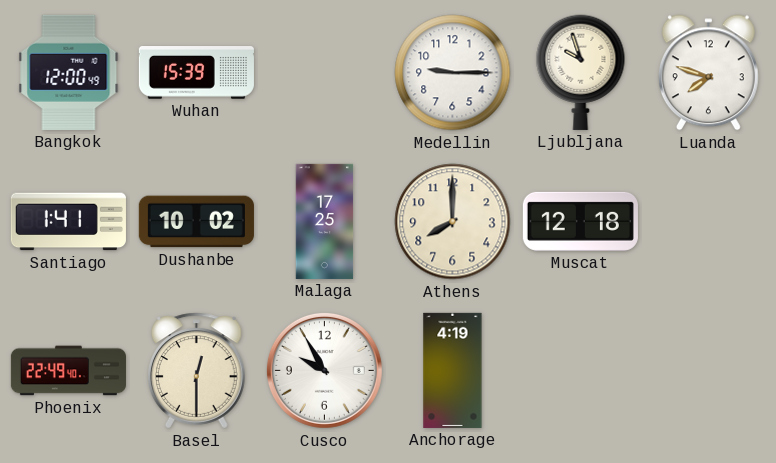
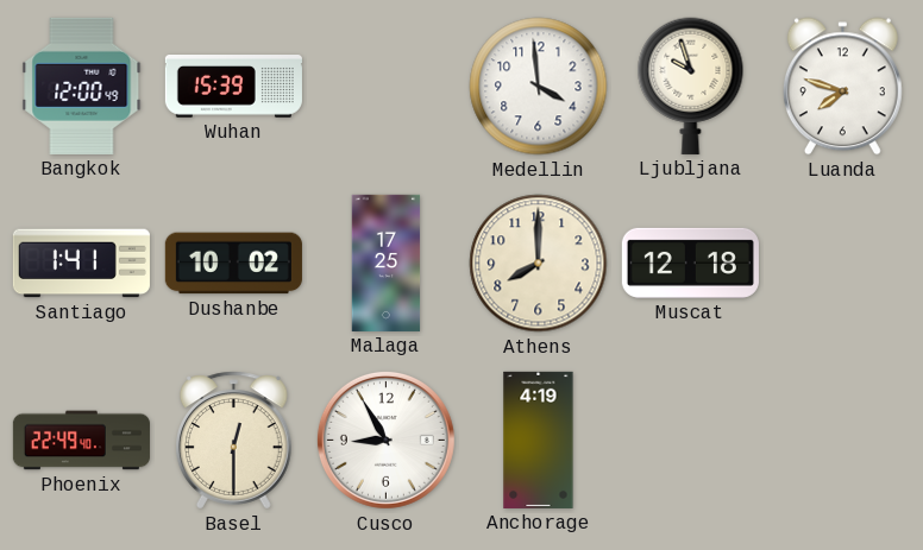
Medellin: 9:15 -> 3:59 (539, 87)
Cusco: 9:55 -> 8:55 (385, 440)
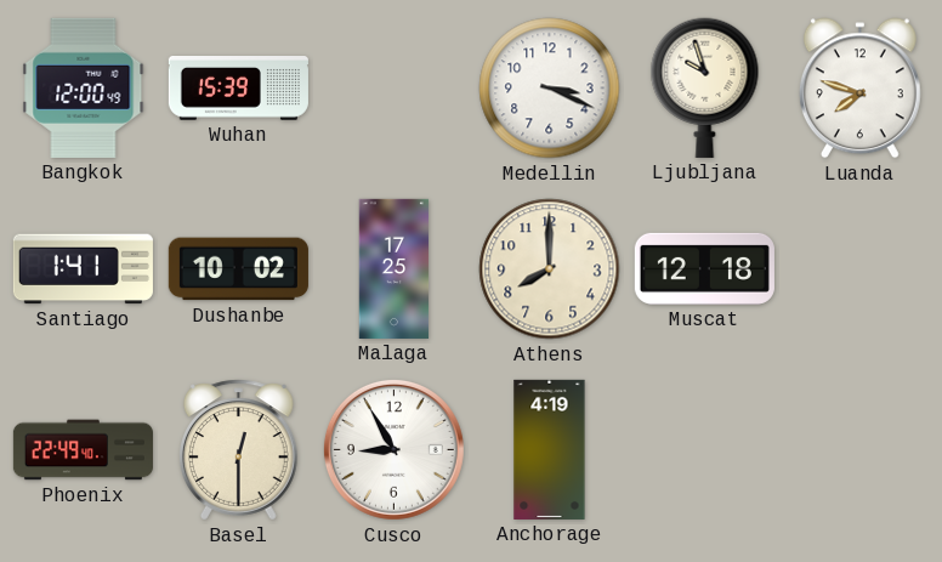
Medellin: 3:59 -> 3:19 (550, 89)
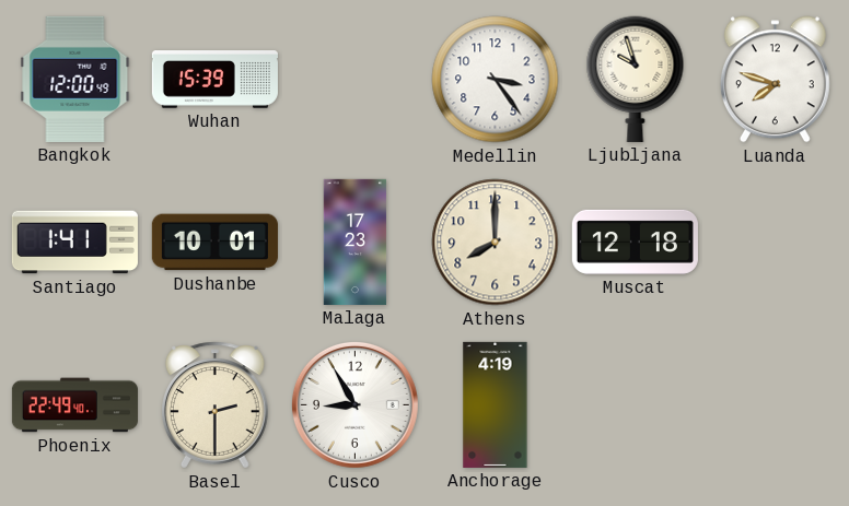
Medellin: 3:19 -> 3:24 (496, 80)
Dushanbe: 10:02 -> 10:01 (214, 243)
Malaga: 17:25 -> 17:23 (356, 242)
Basel: 12:30 -> 2:30 (216, 405)
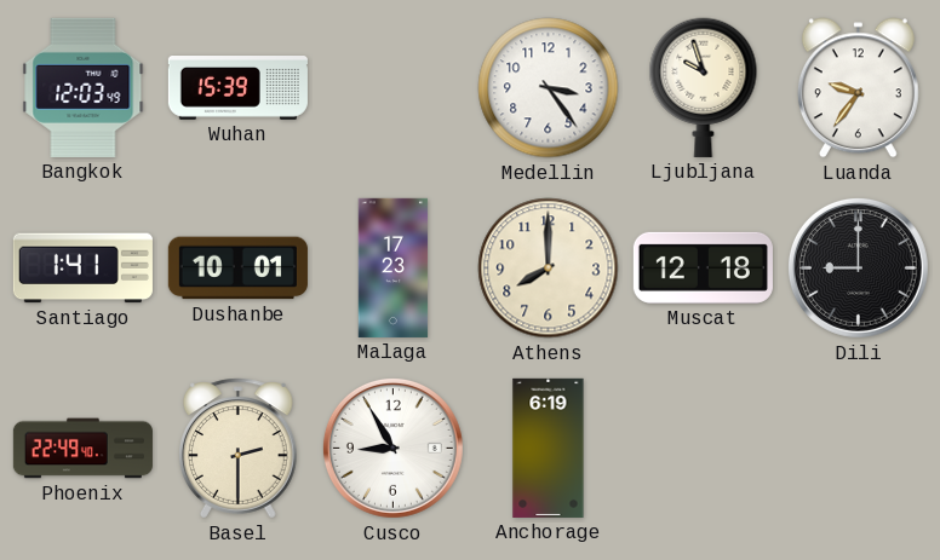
Bangkok: 12:00 -> 12:03 (84, 87)
Luanda: 7:48 -> 9:36 (858, 88)
Dili: none -> 9:00 (858, 267)
Anchorage: 4:19 -> 6:19 (549, 448)
